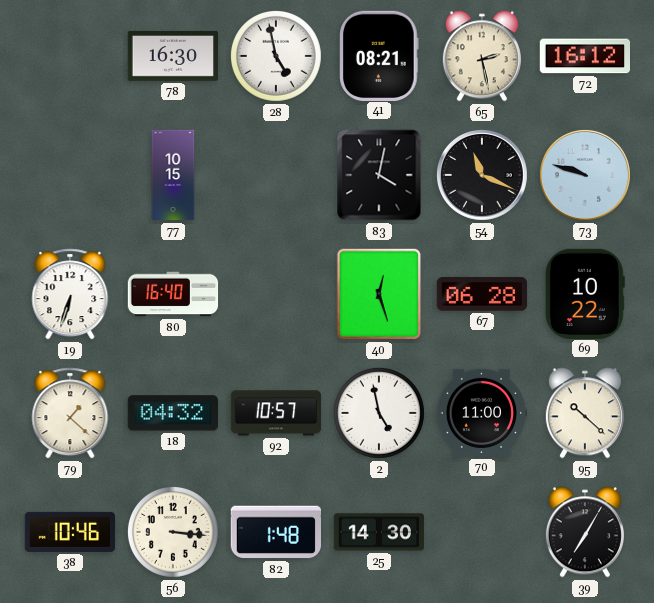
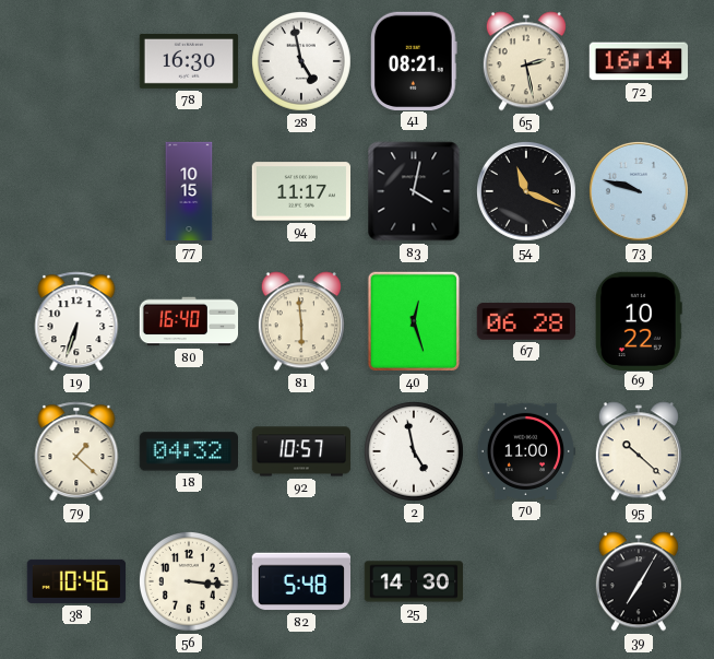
72: 16:12 -> 16:14 (638, 61)
94: none -> 11:17 (300, 191)
81: none -> 5:59 (301, 321)
82: 1:48 -> 5:48 (300, 581)
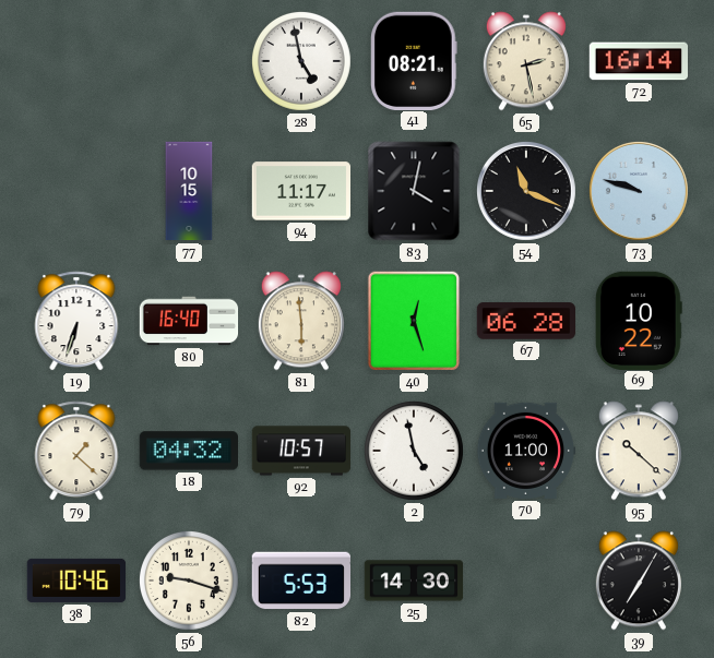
78: 16:30 -> none (189, 61)
56: 3:16 -> 9:18 (189, 581)
82: 5:48 -> 5:53 (300, 581)
